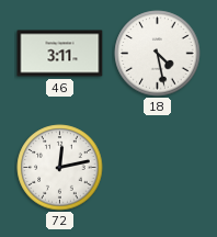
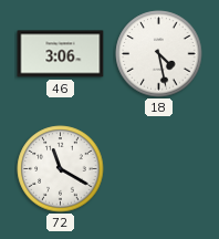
46: 3:11 -> 3:06 (61, 54)
72: 12:13 -> 11:20 (61, 169)
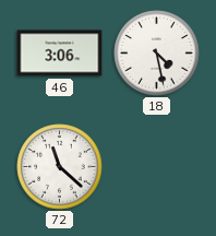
72: 11:20 -> 11:22 (60, 167)
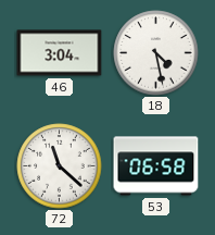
46: 3:06 -> 3:04 (60, 53)
53: none -> 06:58 (156, 166)
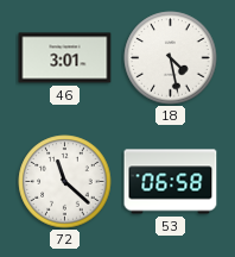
46: 3:04 -> 3:01 (65, 58)
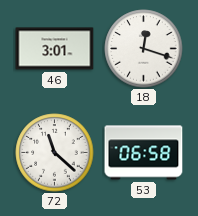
18: 4:28 -> 12:18 (144, 49)
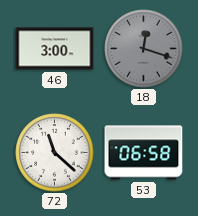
46: 3:01 -> 3:00 (55, 49)
18 dial: white -> grey (144, 49)
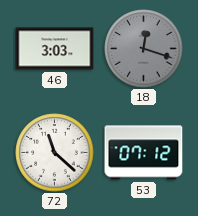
46: 3:00 -> 3:03 (55, 49)
53: 06:58 -> 07:12 (144, 153)
